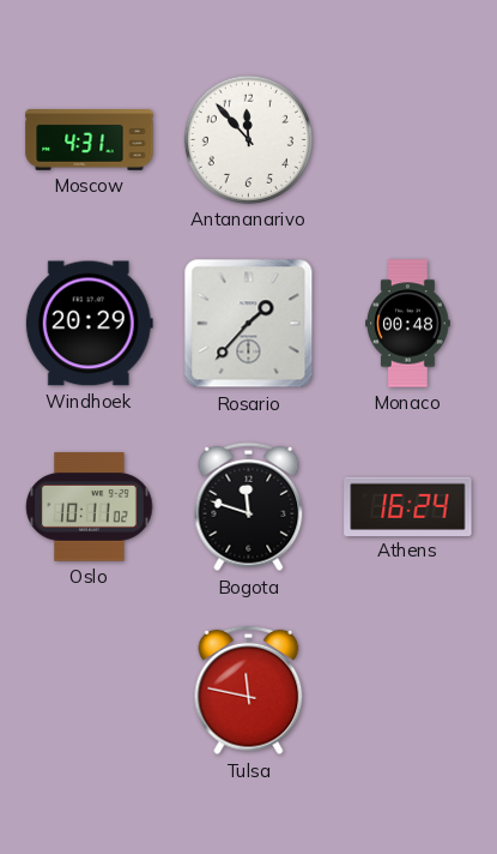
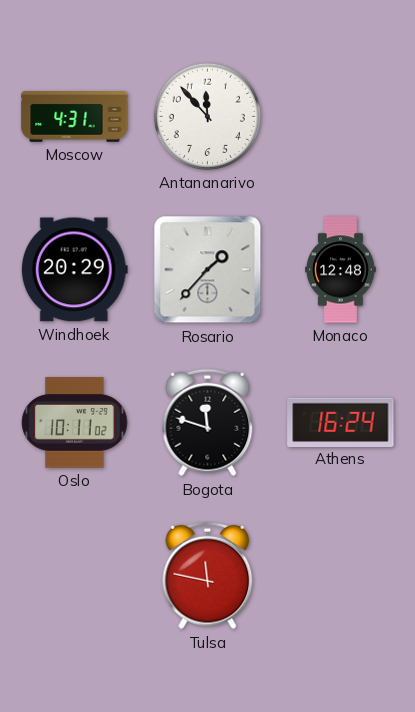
Monaco: 00:48 -> 12:48 (341, 270)
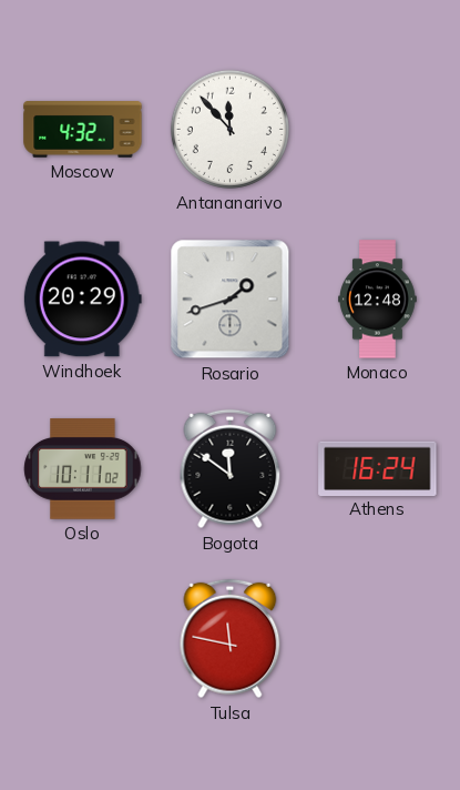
Moscow: 4:31 -> 4:32 (83, 130)
Rosario: 1:37 -> 1:42 (231, 300)
Bogota: 11:48 -> 11:51 (231, 469)
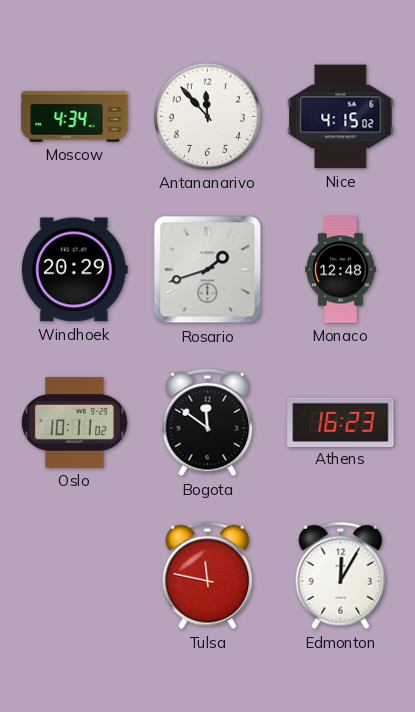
Moscow: 4:32 -> 4:34 (75, 117)
Nice: none -> 4:15 (341, 117)
Athens: 16:24 -> 16:23 (341, 422)
Edmonton: none -> 12:05 (341, 576)
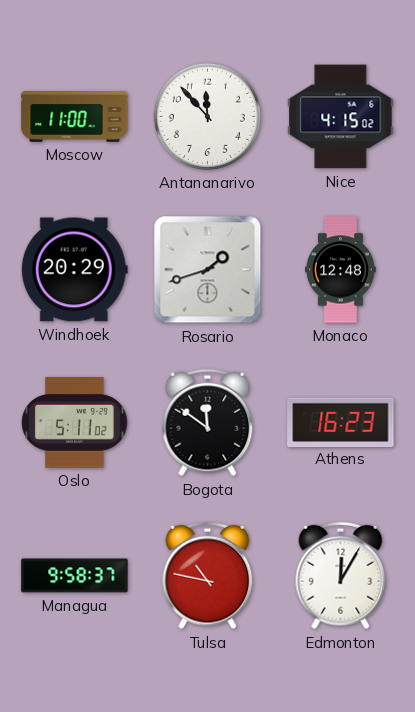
Moscow: 4:34 -> 11:00 (75, 117)
Oslo: 10:11 -> 5:11 (75, 423)
Managua: none -> 9:58 (75, 576)
Tulsa: 11:47 -> 10:47 (208, 576)
